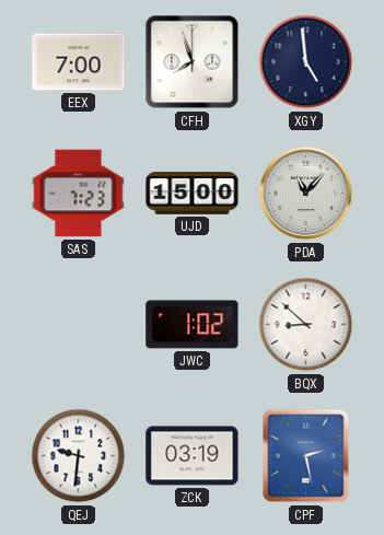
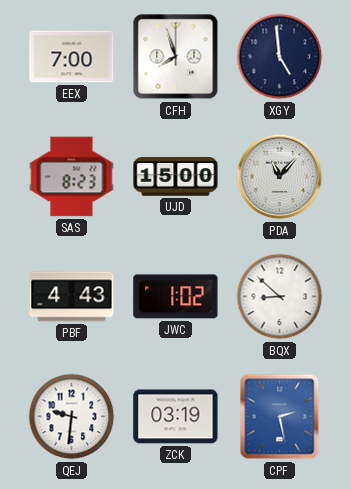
SAS: 7:23 -> 8:23 (72, 177)
PBF: none -> 4:43 (72, 297)
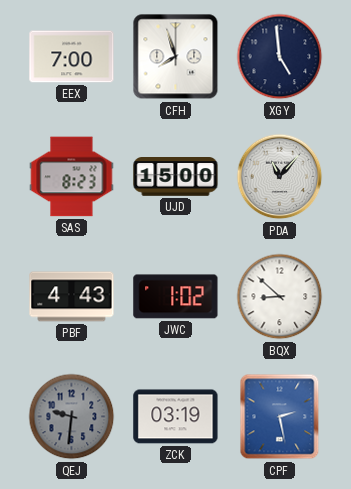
QEJ dial: white -> grey (72, 417)
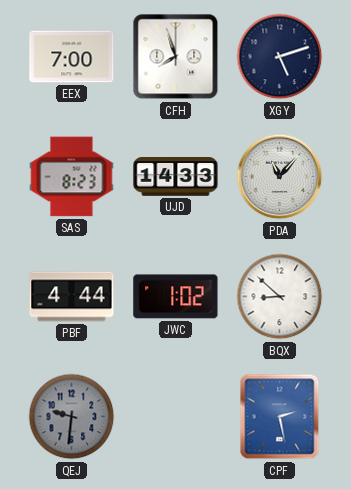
XGY: 4:59 -> 5:12 (280, 57)
UJD: 15:00 -> 14:33 (176, 177)
PBF: 4:43 -> 4:44 (72, 297)
ZCK: 03:19 -> none (176, 417)
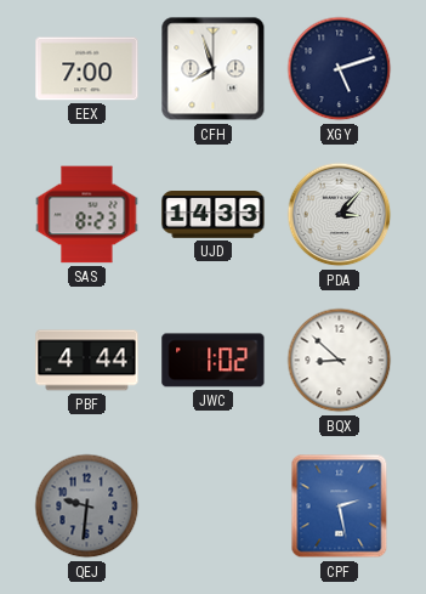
PDA: 11:07 -> 3:07 (340, 215)
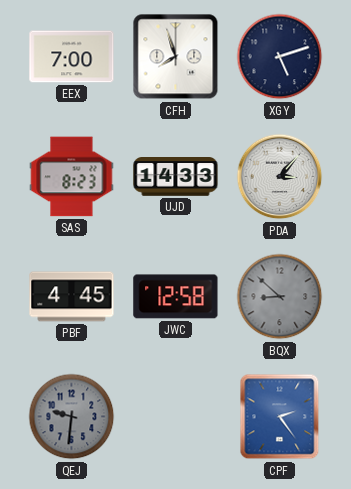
PBF: 4:44 -> 4:45 (72, 297)
JWC: 1:02 -> 12:58 (176, 297)
BQX dial: white -> grey (280, 297)
CPF: 2:28 -> 2:24 (280, 417)
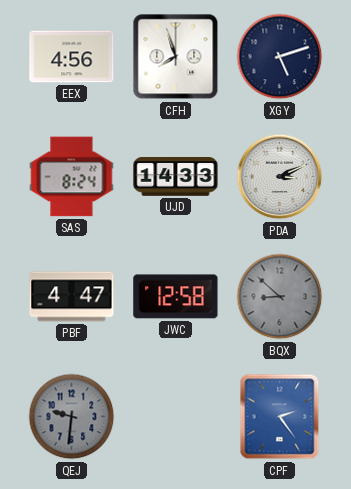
EEX: 7:00 -> 4:56 (72, 57)
SAS: 8:23 -> 8:24 (72, 177)
PDA: 3:07 -> 3:11 (280, 177)
PBF: 4:45 -> 4:47 (72, 297)
